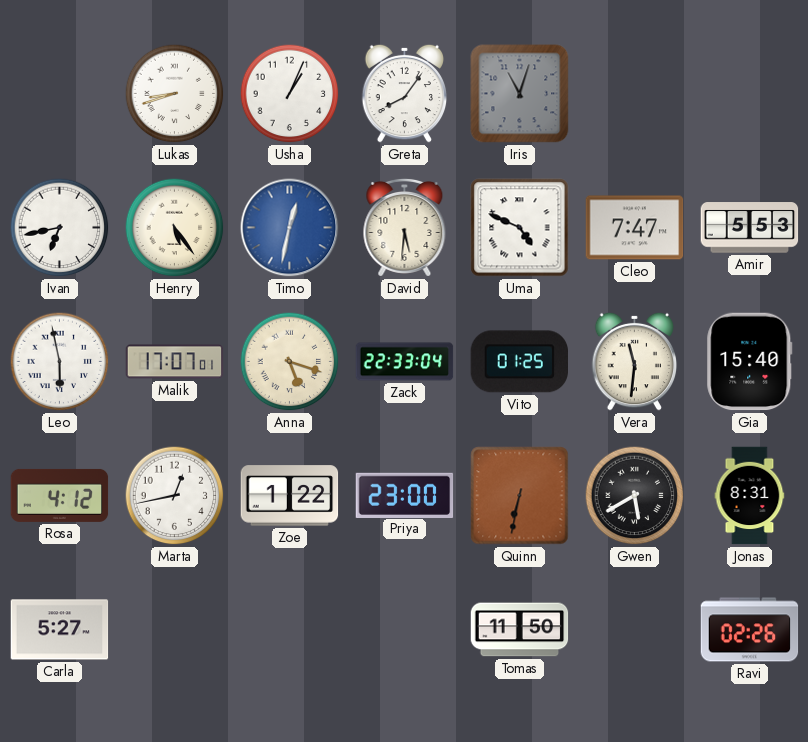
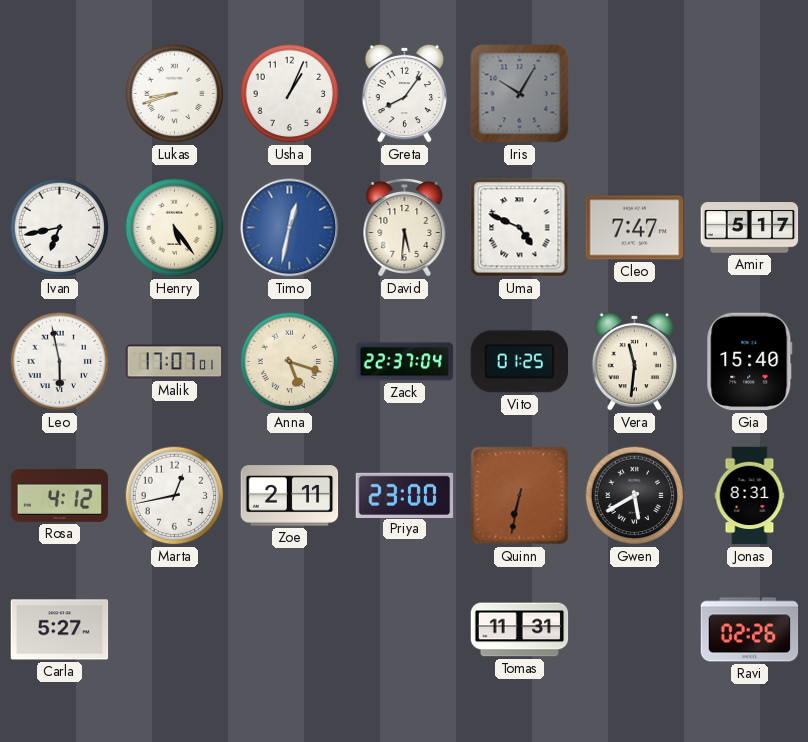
Iris: 11:03 -> 10:05 (520, 94)
Amir: 5:53 -> 5:17 (750, 228)
Zack: 22:33 -> 22:37 (405, 362)
Zoe: 1:22 -> 2:11 (290, 496)
Tomas: 11:50 -> 11:31 (520, 630)
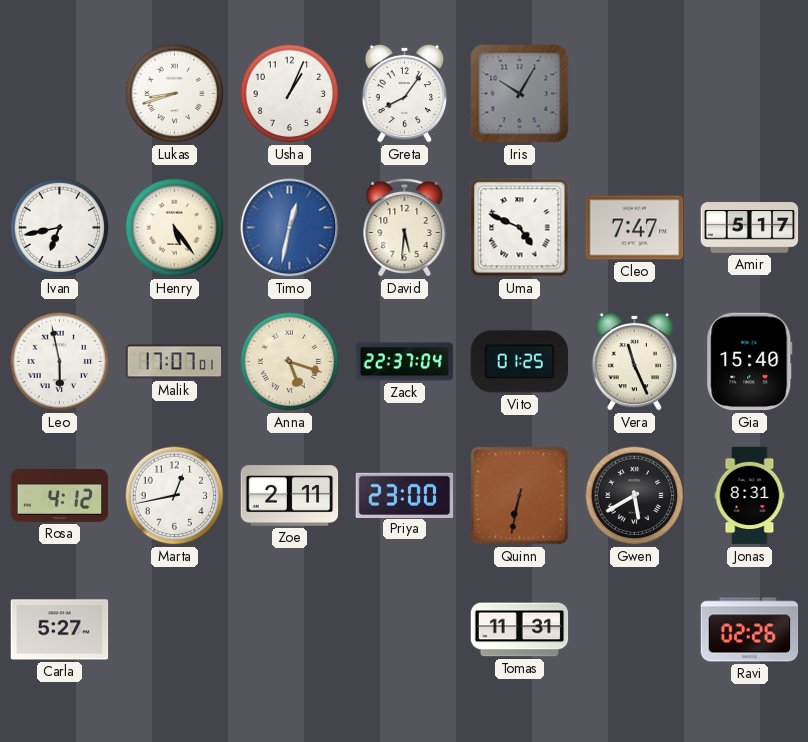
Vera: 11:31 -> 11:26 (635, 361)
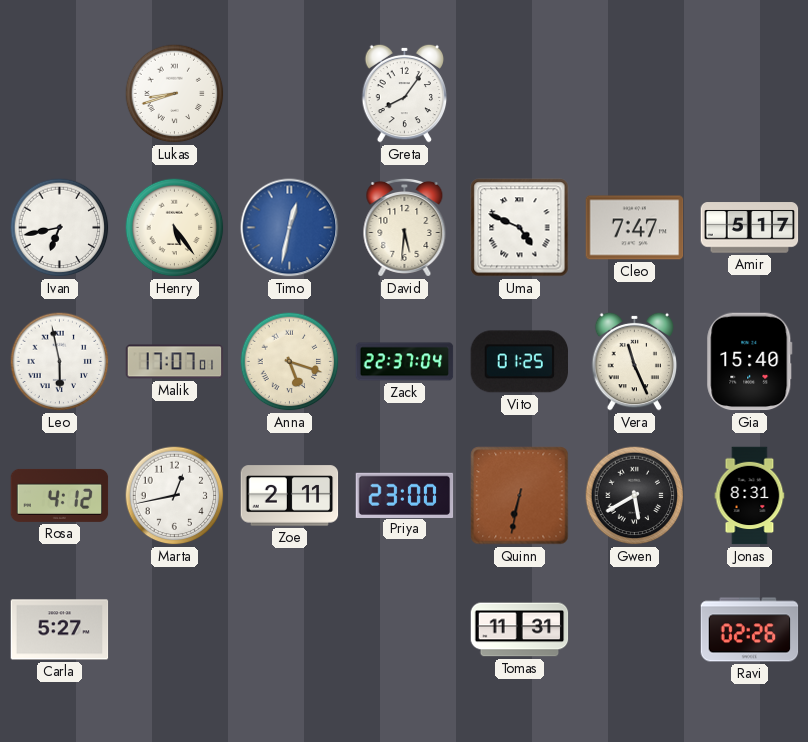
Usha: 1:04 -> none (290, 94)
Iris: 10:05 -> none (520, 94)
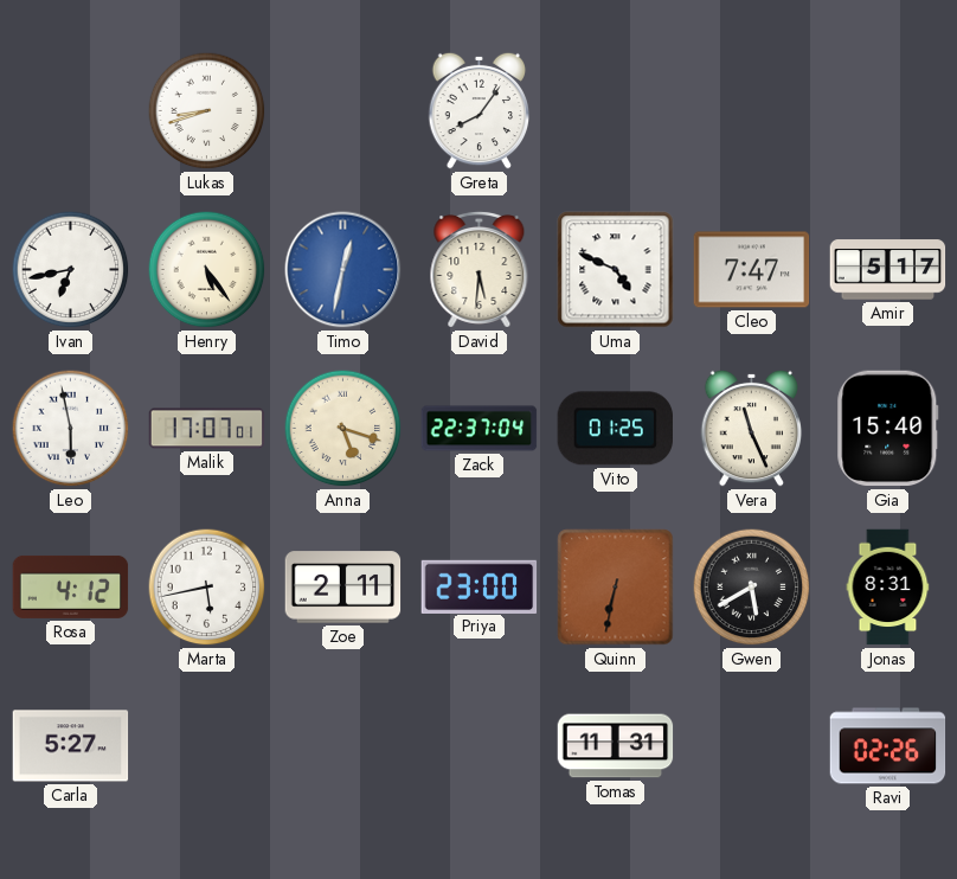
Marta: 12:43 -> 5:43 (207, 588)
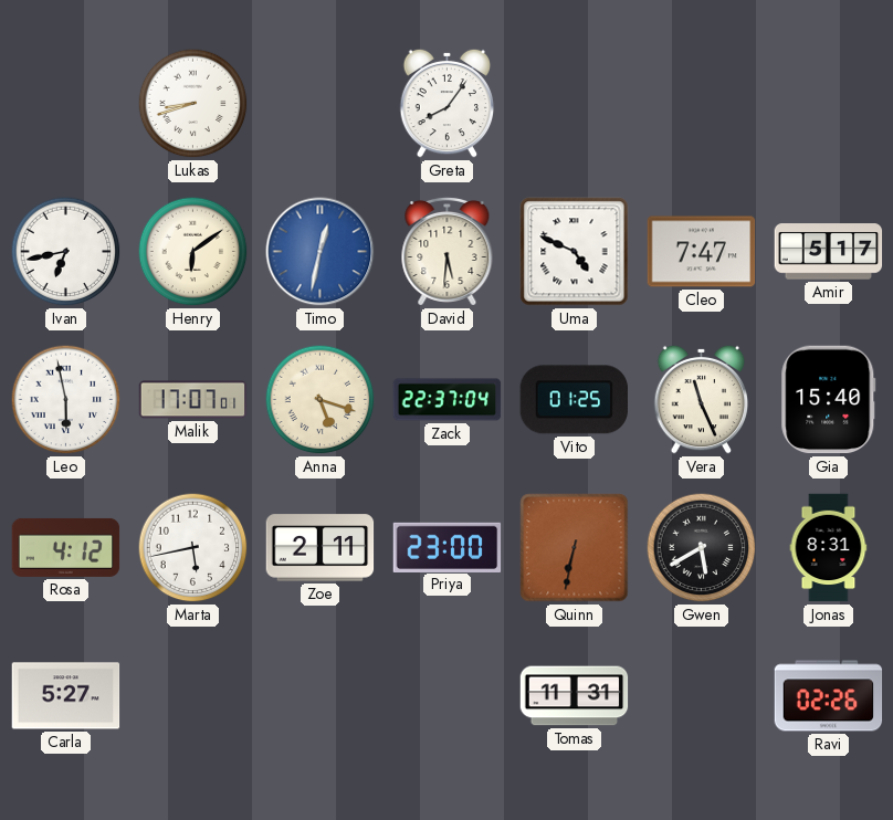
Henry: 5:24 -> 6:09 (193, 252)
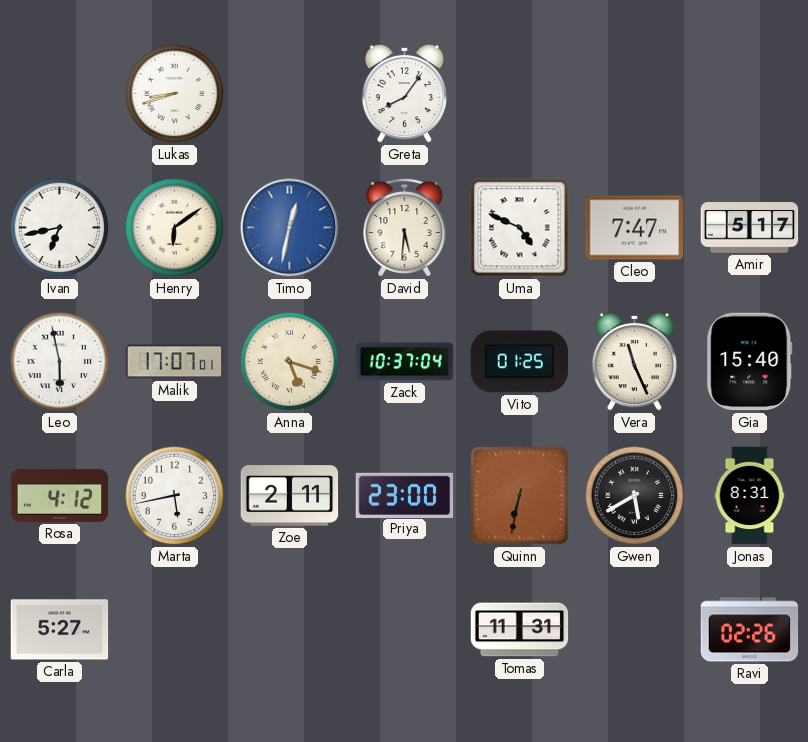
Zack: 22:37 -> 10:37 (405, 362)
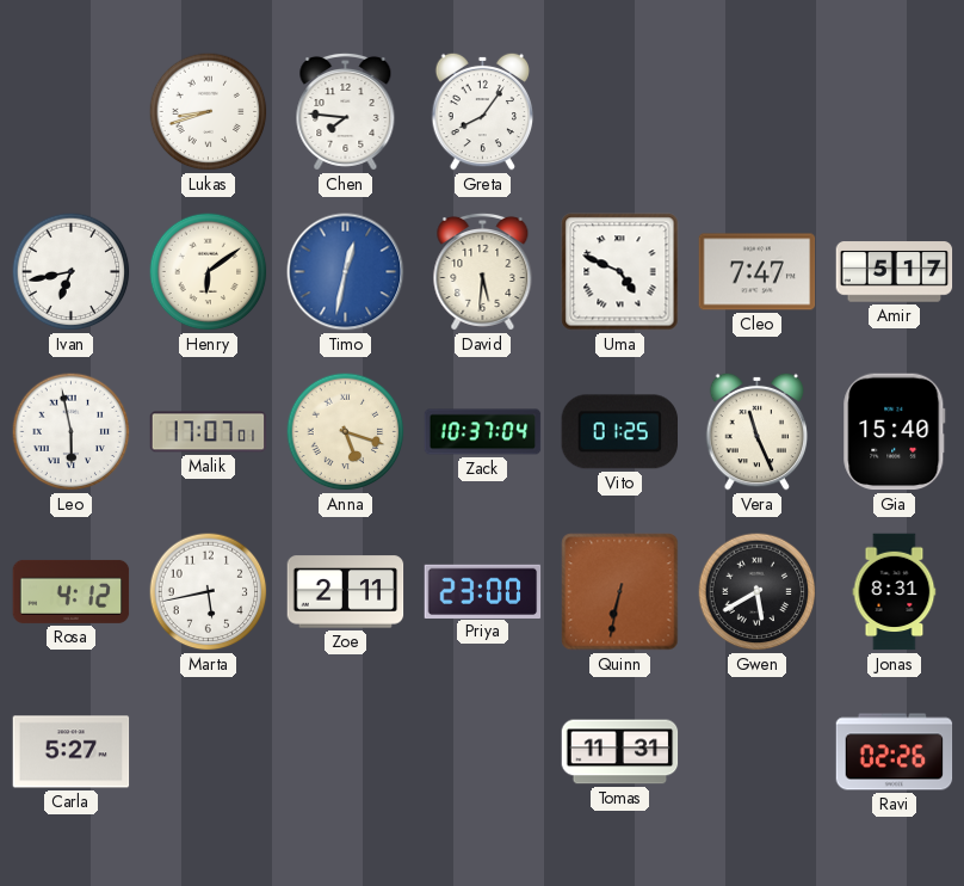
Chen: none -> 7:46 (346, 111)
